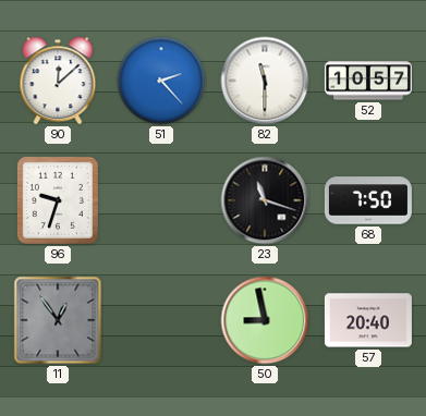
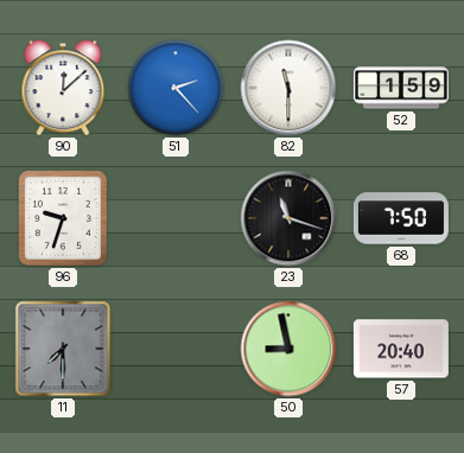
52: 10:57 -> 1:59 (401, 88)
11: 12:54 -> 7:30 (63, 349)
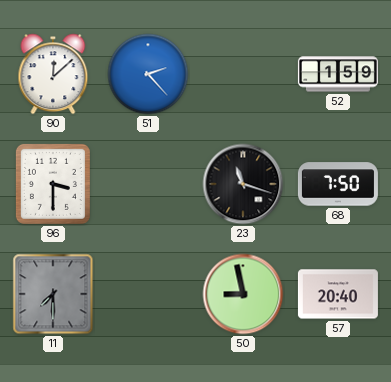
82: 11:30 -> none (288, 88)
96: 9:33 -> 3:30 (53, 184)
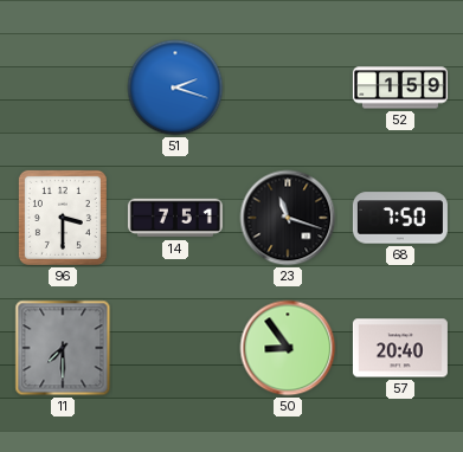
90: 12:08 -> none (53, 74)
51: 2:23 -> 2:18 (175, 88)
14: none -> 7:51 (175, 218)
50: 8:58 -> 8:54 (288, 348)
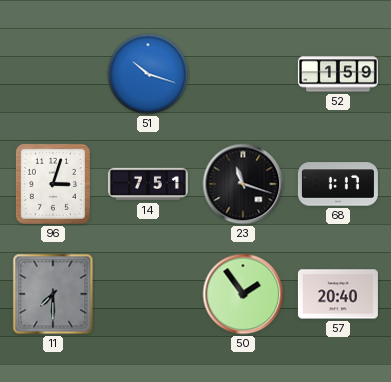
51: 2:18 -> 10:18 (148, 74)
96: 3:30 -> 3:03 (53, 184)
68: 7:50 -> 1:17 (338, 184)
50: 8:54 -> 1:54 (243, 294)
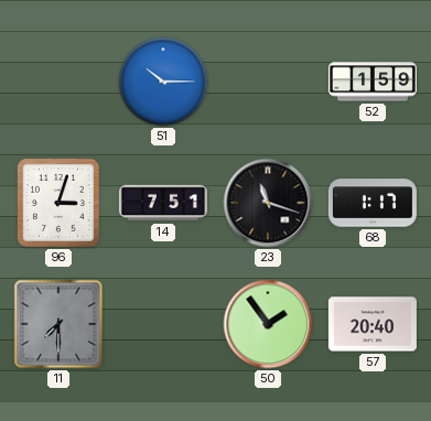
51: 10:18 -> 10:15 (163, 82)
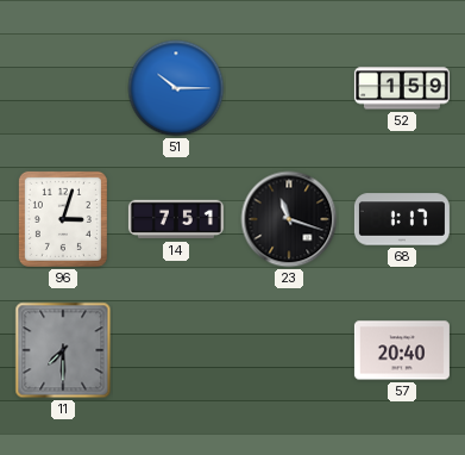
50: 1:54 -> none (268, 324)
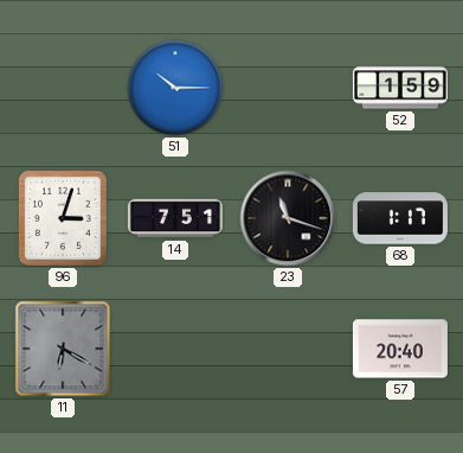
11: 7:30 -> 6:20 (63, 349)
